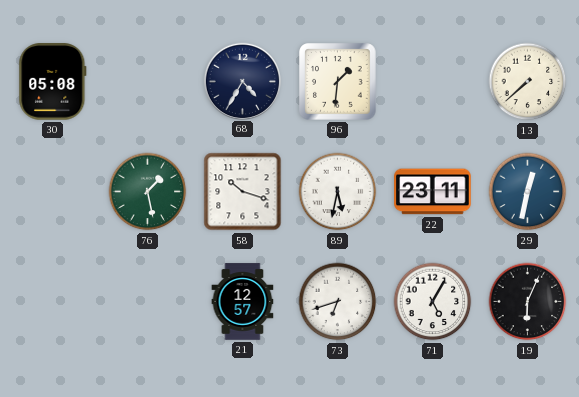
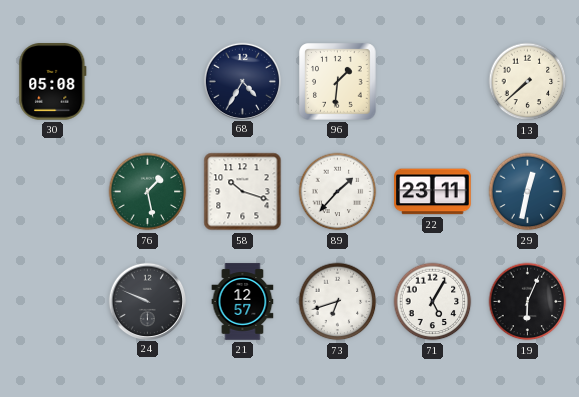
89: 5:32 -> 1:37 (338, 192)
24: none -> 9:49 (147, 301)
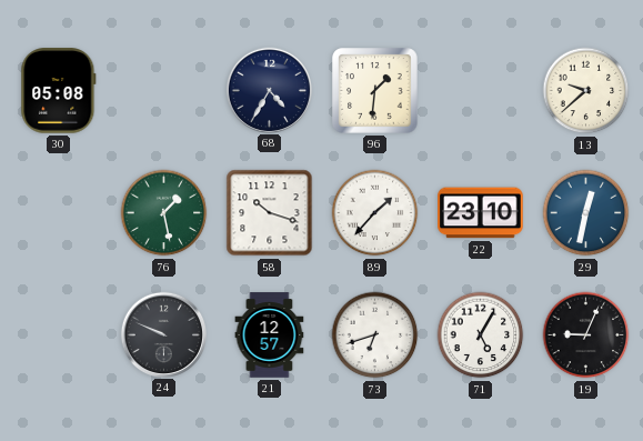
13: 7:38 -> 9:38 (586, 91)
22: 23:11 -> 23:10 (481, 213)
19: 6:04 -> 9:04 (586, 335)
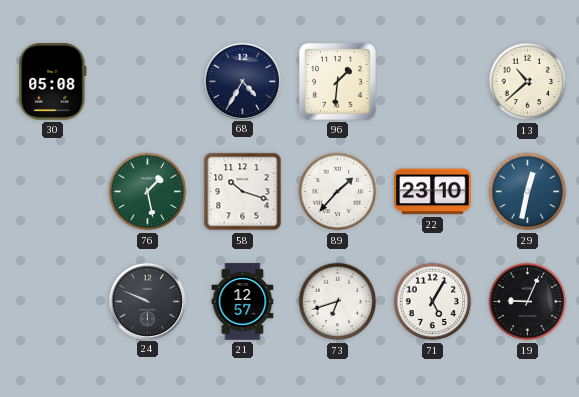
13: 9:38 -> 10:38 (528, 82)
